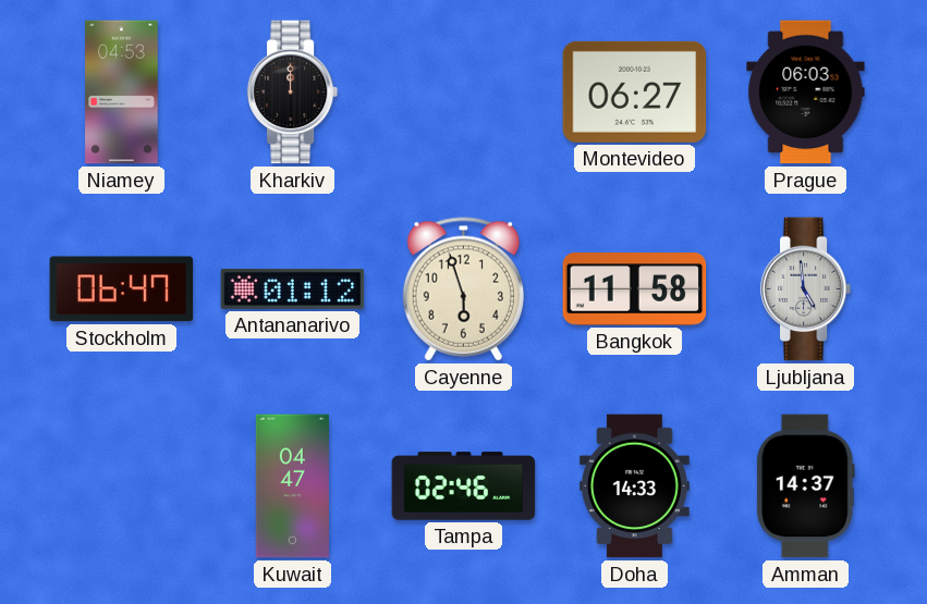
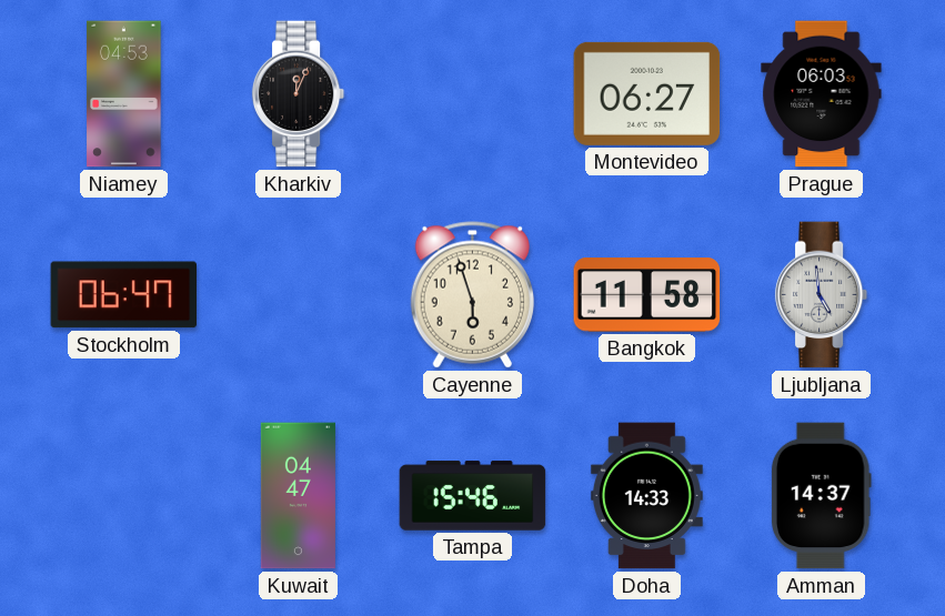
Kharkiv: 12:00 -> 12:04 (299, 94)
Antananarivo: 01:12 -> none (293, 288)
Tampa: 02:46 -> 15:46 (473, 496)
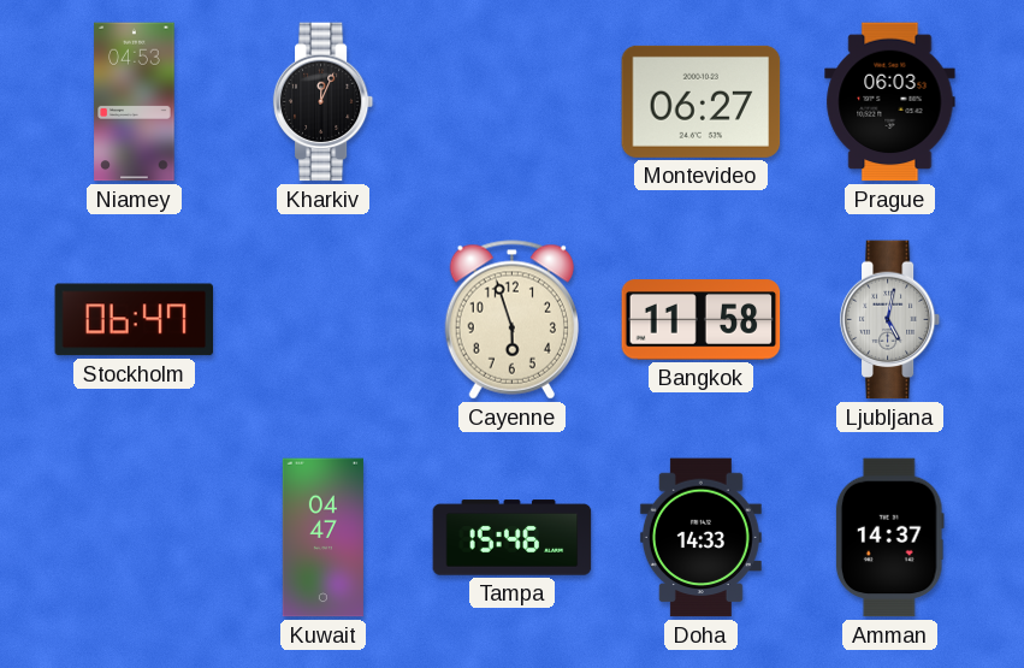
Ljubljana: 4:59 -> 5:02 (890, 320)
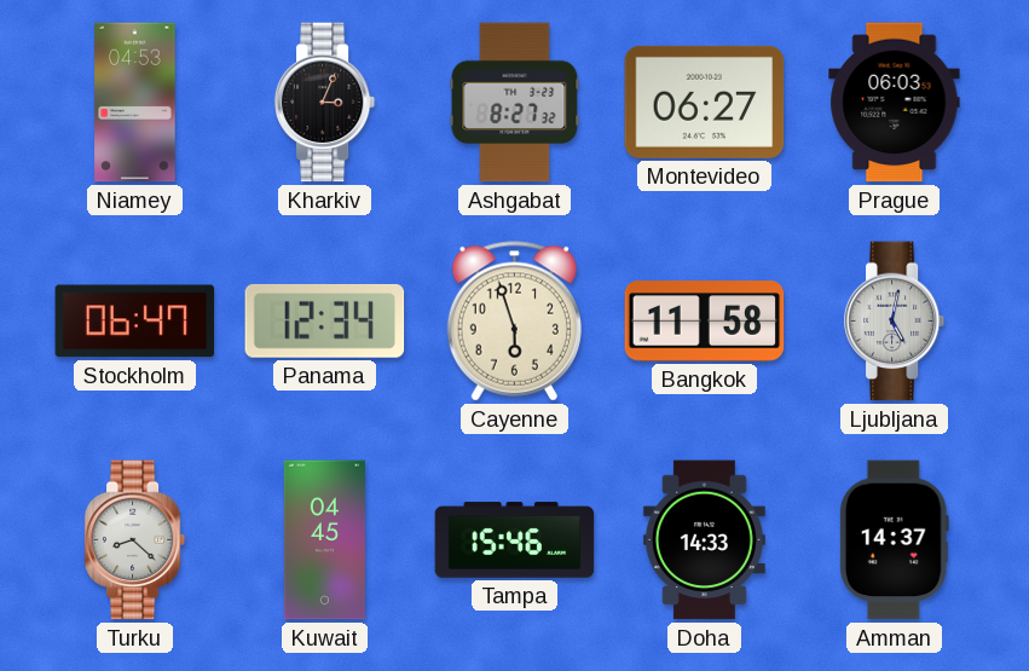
Kharkiv: 12:04 -> 3:04 (325, 103)
Ashgabat: none -> 8:27 (515, 103)
Panama: none -> 12:34 (325, 320)
Turku: none -> 8:22 (135, 540)
Kuwait: 04:47 -> 04:45 (324, 540)
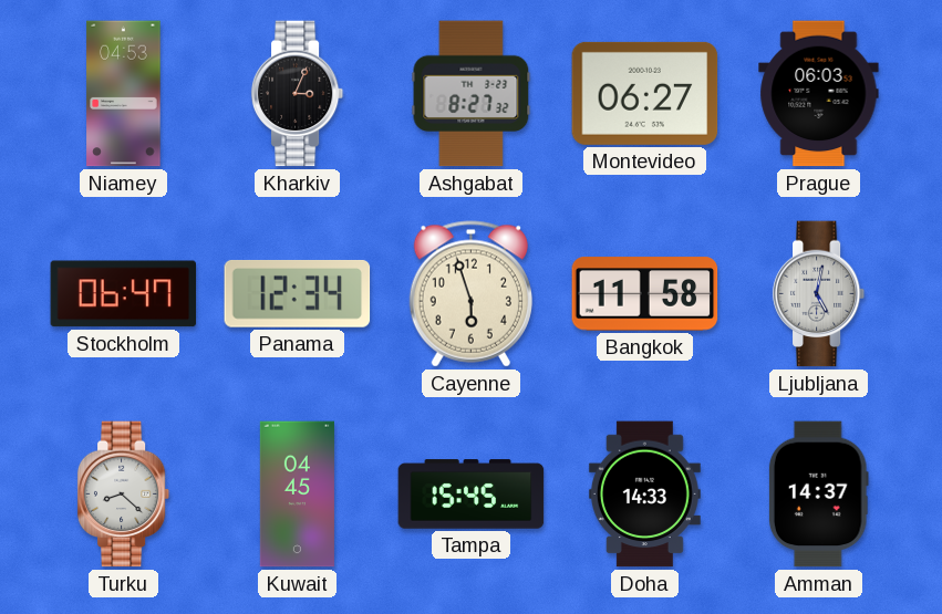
Tampa: 15:46 -> 15:45 (472, 495)
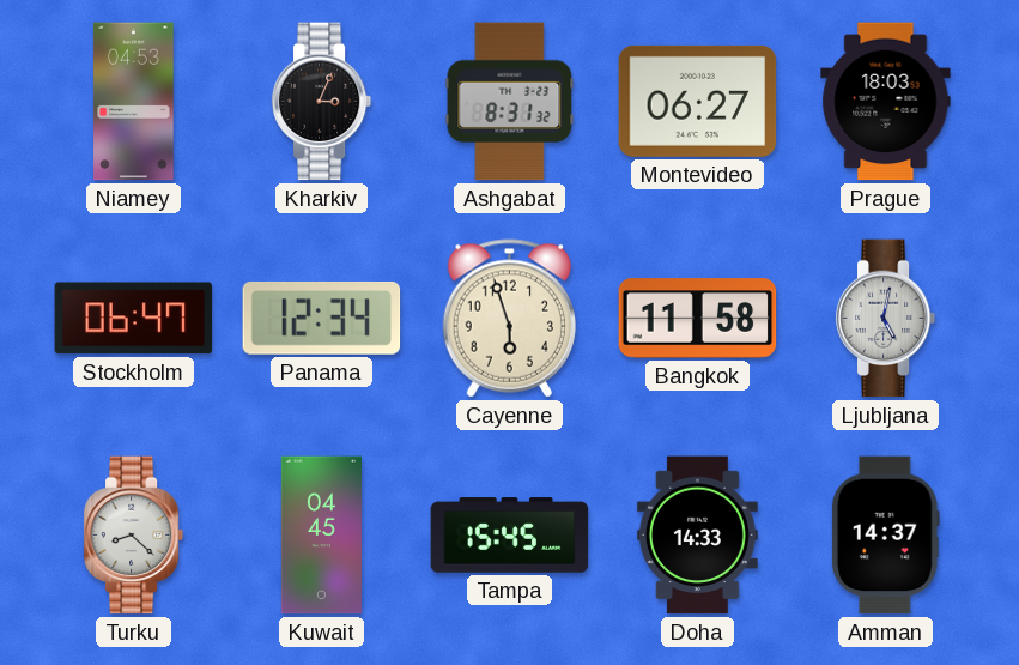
Ashgabat: 8:27 -> 8:31 (510, 102)
Prague: 06:03 -> 18:03 (886, 102)
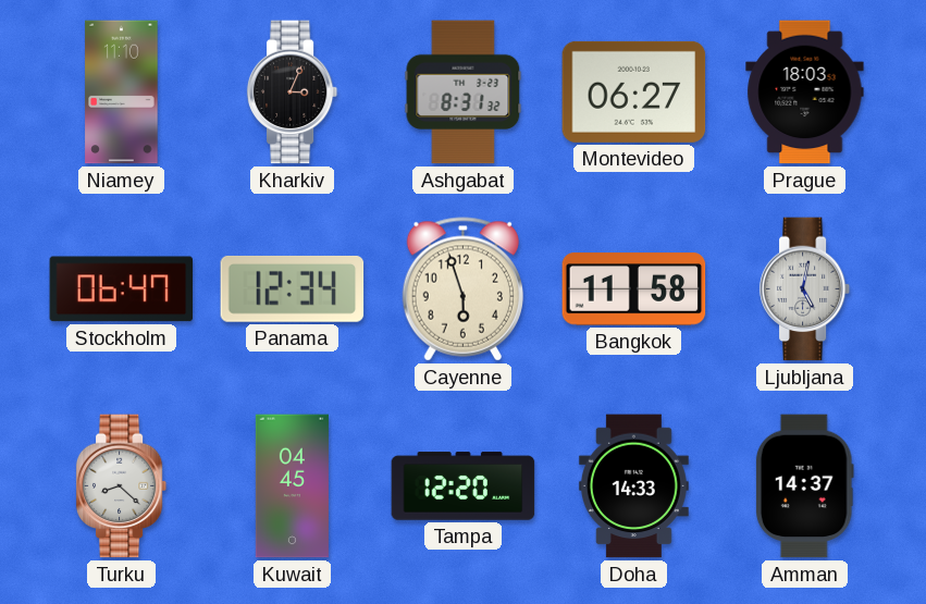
Niamey: 04:53 -> 11:10 (122, 93)
Tampa: 15:45 -> 12:20 (464, 486)
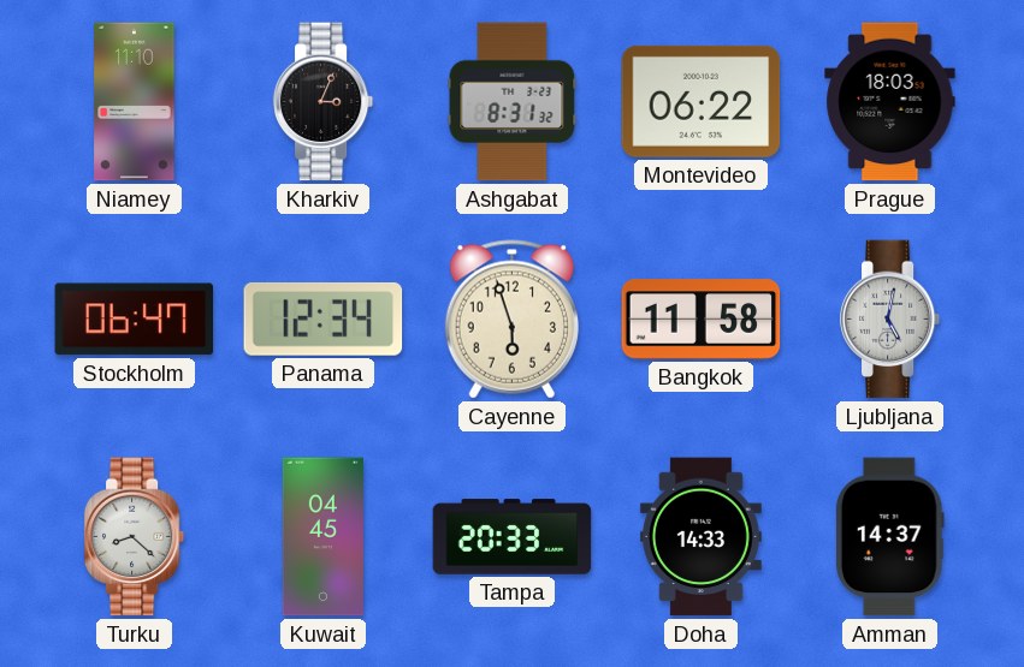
Montevideo: 06:27 -> 06:22 (702, 101)
Tampa: 12:20 -> 20:33 (513, 537)
